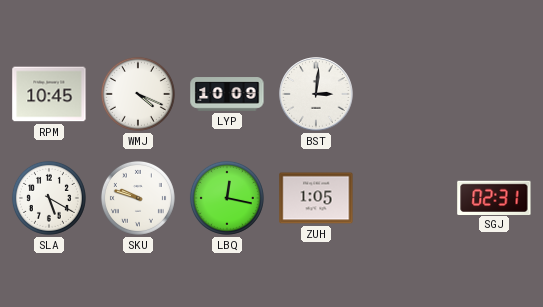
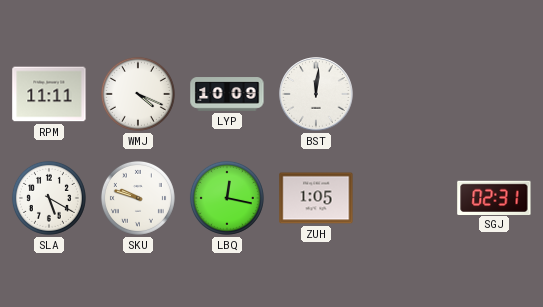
RPM: 10:45 -> 11:11 (49, 94)
BST: 3:01 -> 12:01 (316, 94)
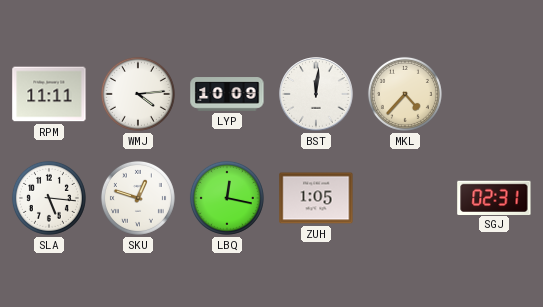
WMJ: 4:19 -> 4:14 (138, 94)
MKL: none -> 4:37 (405, 94)
SLA: 5:20 -> 5:16 (49, 198)
SKU: 9:48 -> 12:48 (138, 198)
